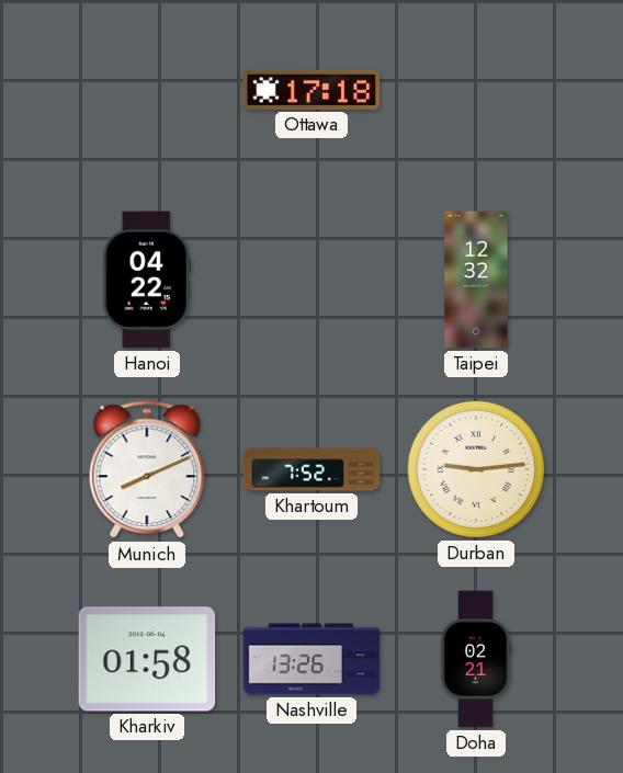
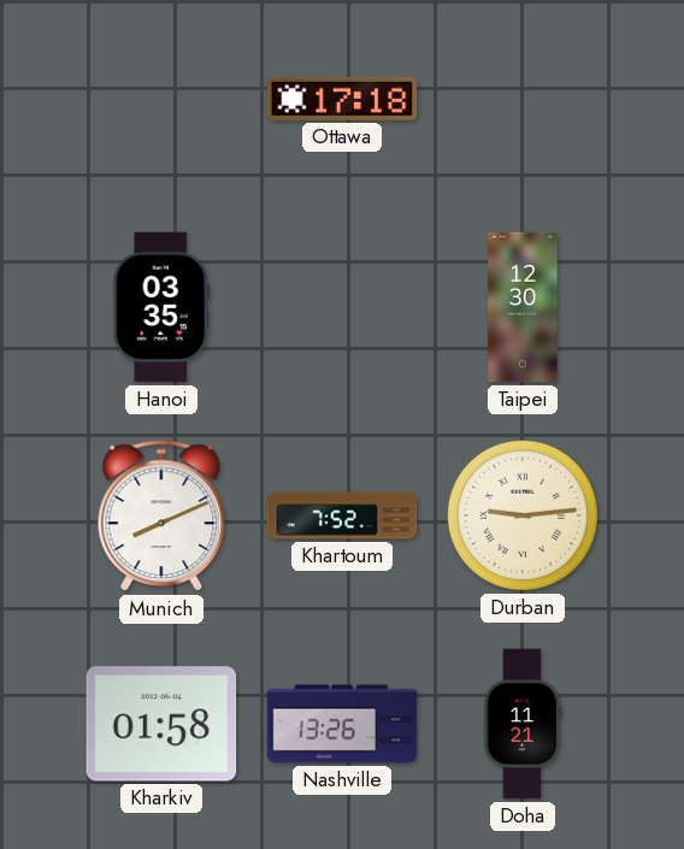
Hanoi: 04:22 -> 03:35 (161, 307)
Taipei: 12:32 -> 12:30 (523, 307)
Doha: 02:21 -> 11:21 (523, 724)
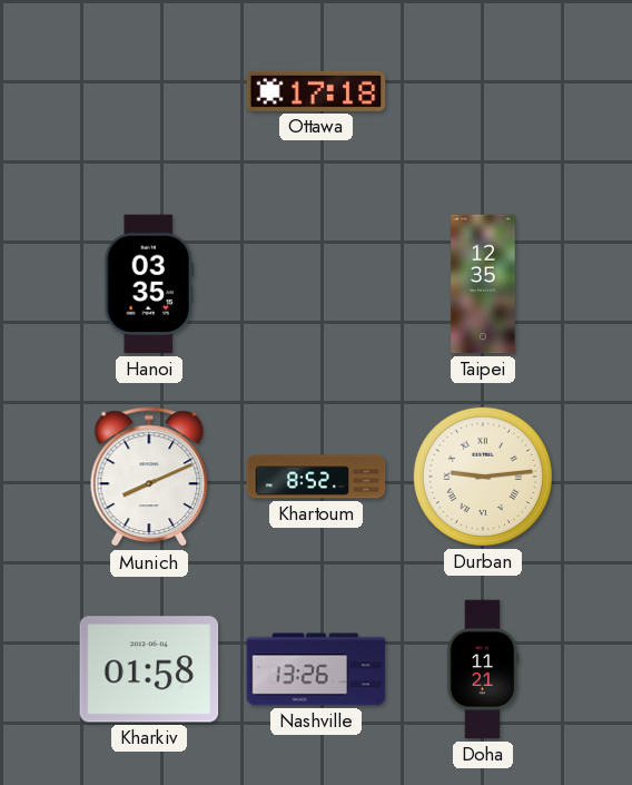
Taipei: 12:30 -> 12:35 (483, 284)
Khartoum: 7:52 -> 8:52 (316, 477)
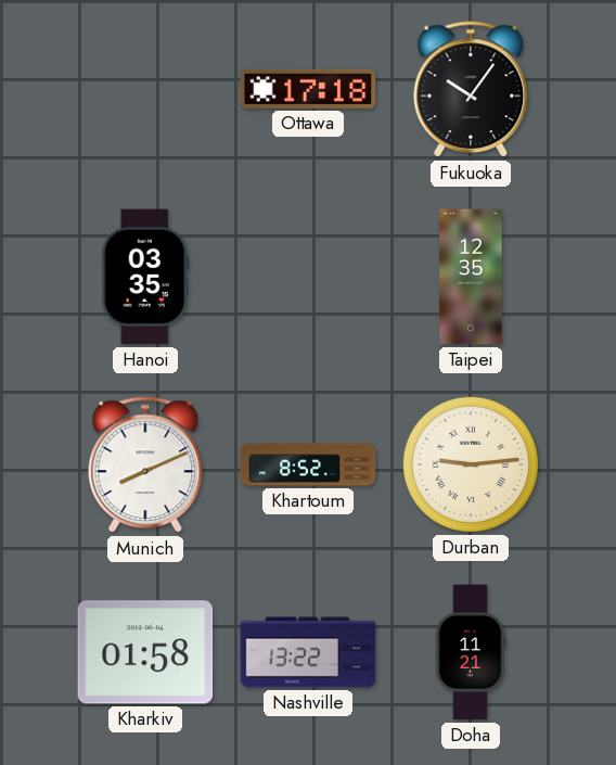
Fukuoka: none -> 10:06 (471, 90)
Nashville: 13:26 -> 13:22 (308, 652)
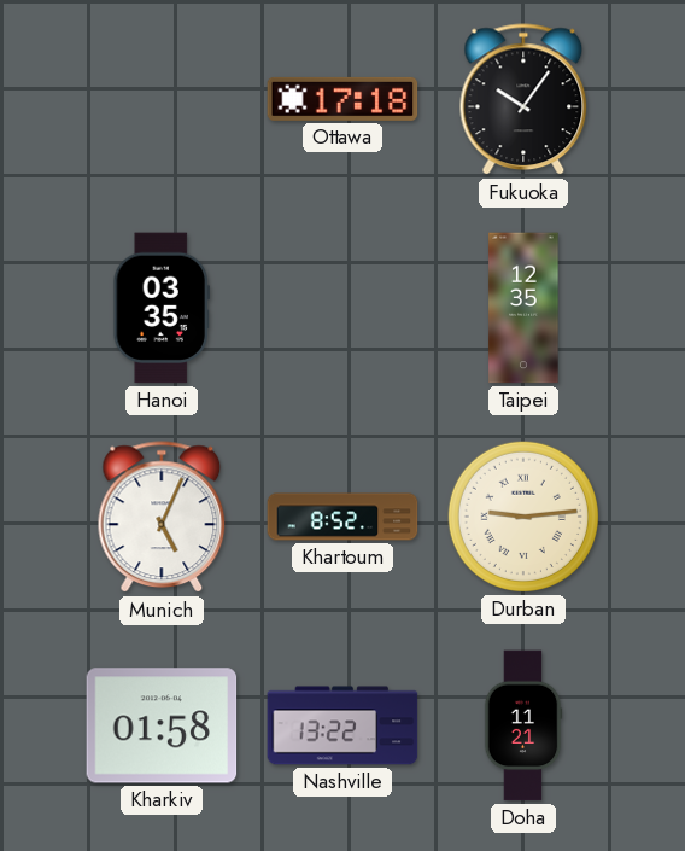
Munich: 8:11 -> 5:04 (162, 518)
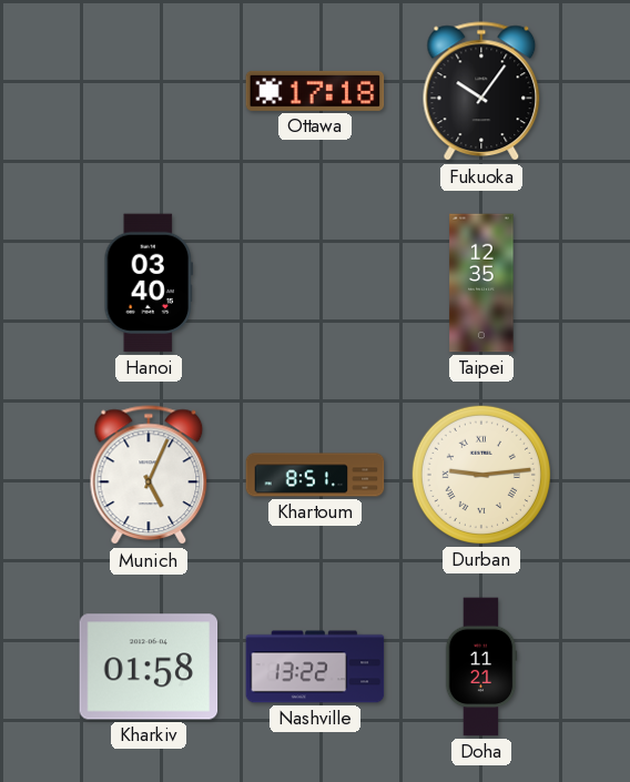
Hanoi: 03:35 -> 03:40 (149, 283)
Khartoum: 8:52 -> 8:51 (315, 475)
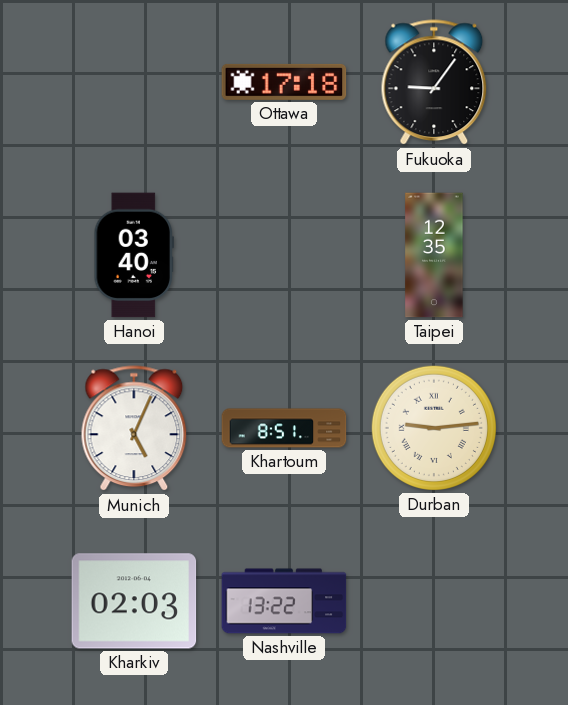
Fukuoka: 10:06 -> 9:06 (434, 83)
Kharkiv: 01:58 -> 02:03 (134, 601)
Doha: 11:21 -> none (481, 667)
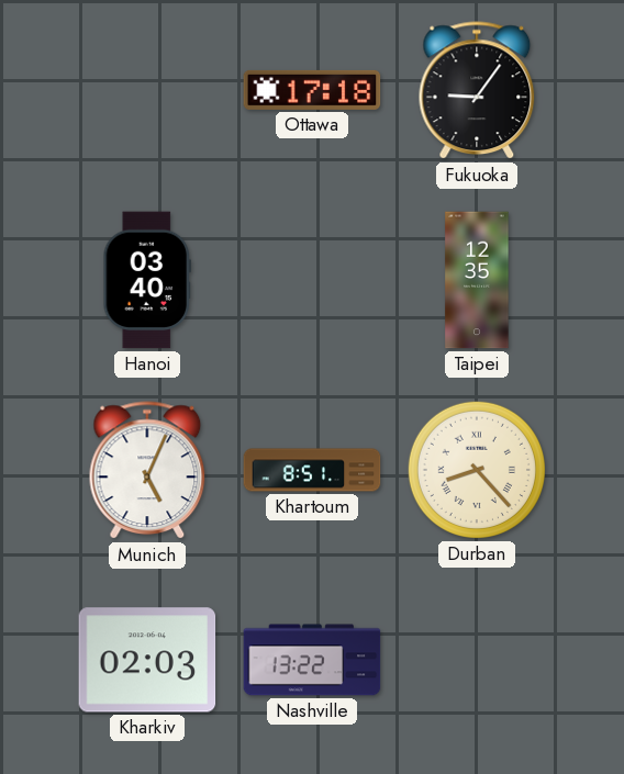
Durban: 9:14 -> 8:23 (477, 470)
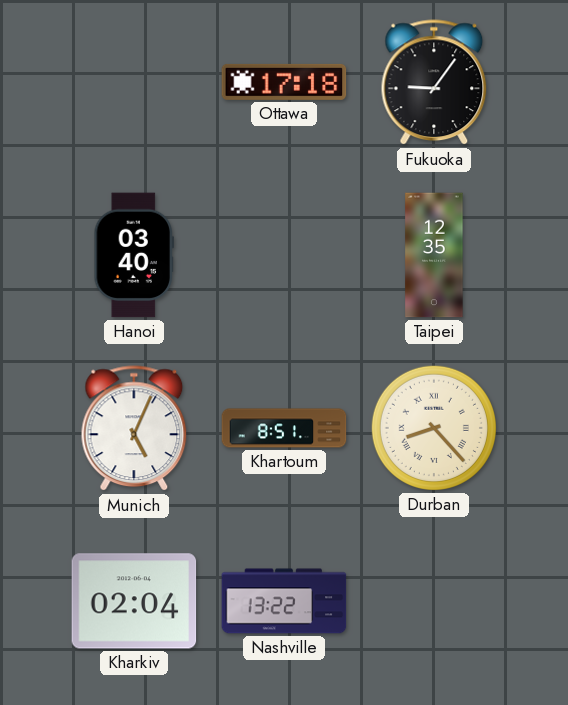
Kharkiv: 02:03 -> 02:04 (134, 601)
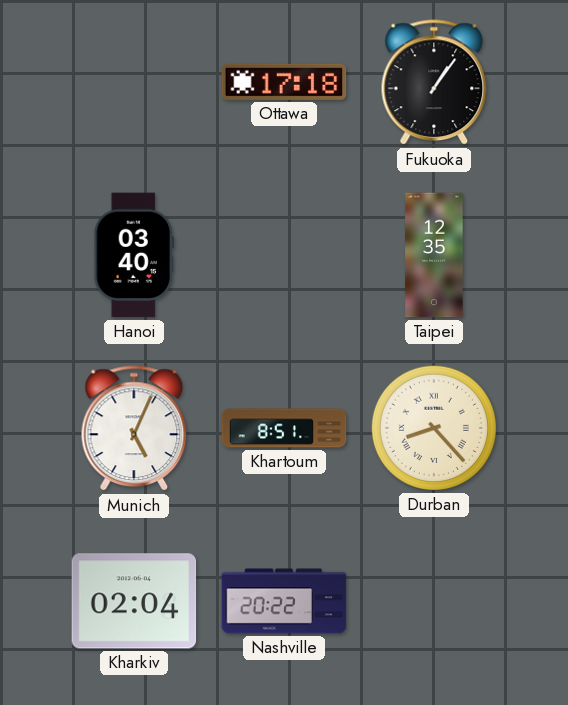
Fukuoka: 9:06 -> 1:06 (434, 83)
Nashville: 13:22 -> 20:22 (284, 601)
